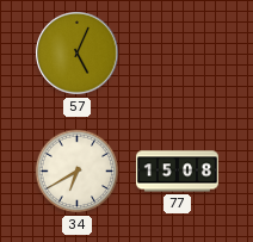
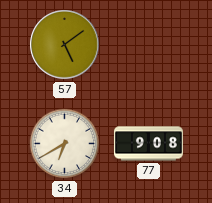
57: 5:04 -> 5:09 (65, 45)
77: 15:08 -> 9:08 (148, 144)
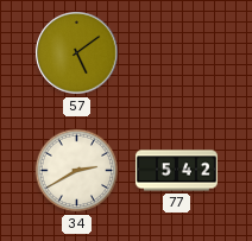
34: 6:40 -> 2:40 (77, 171)
77: 9:08 -> 5:42 (176, 171)
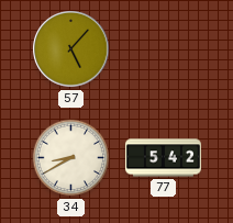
57: 5:09 -> 5:07 (71, 49)
34: 2:40 -> 8:40 (71, 158)
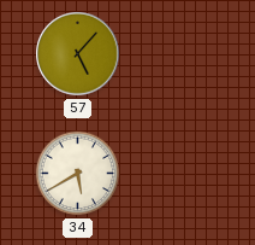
34: 8:40 -> 5:40 (78, 174)
77: 5:42 -> none (163, 158)
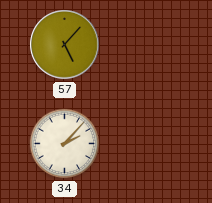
34: 5:40 -> 2:07 (65, 144)
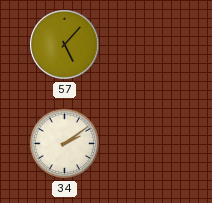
34: 2:07 -> 2:09 (65, 144)
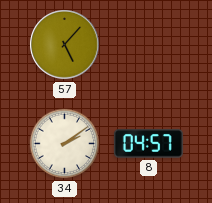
8: none -> 04:57 (148, 144)
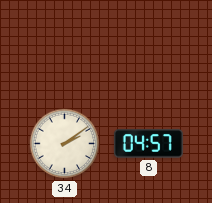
57: 5:07 -> none (65, 45)
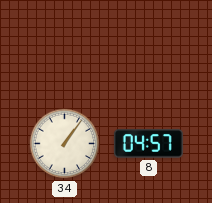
34: 2:09 -> 1:06 (65, 144)
